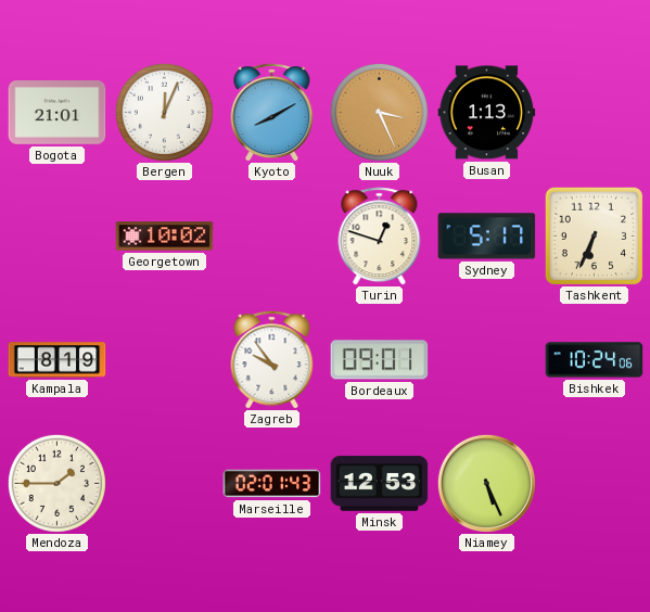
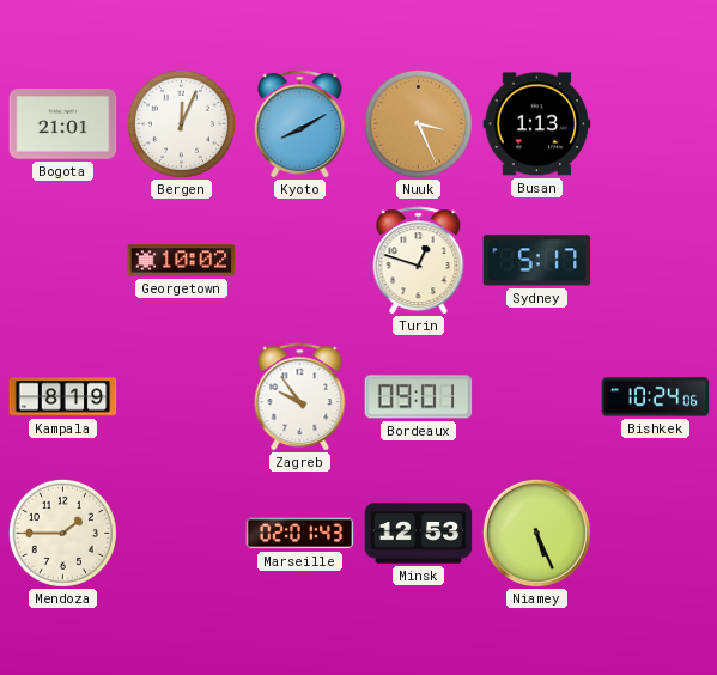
Tashkent: 6:34 -> none (594, 235)
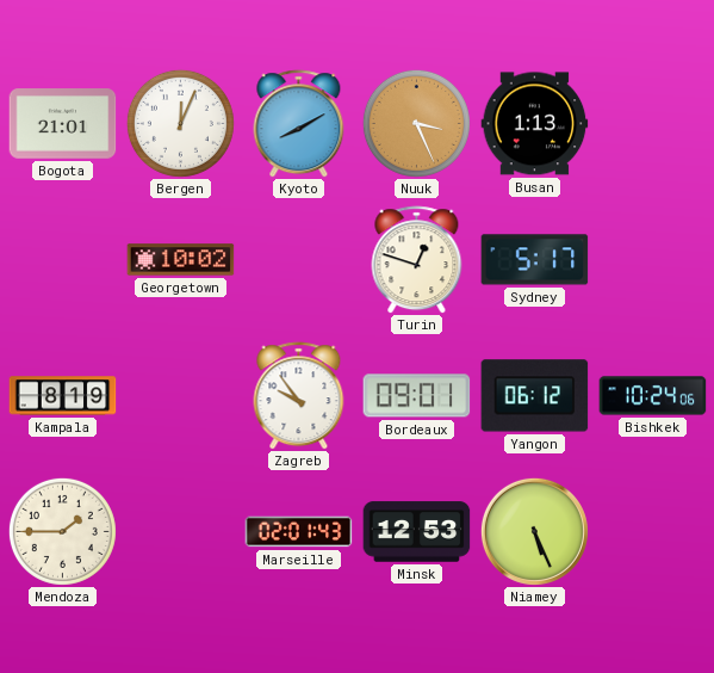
Yangon: none -> 06:12 (535, 396)
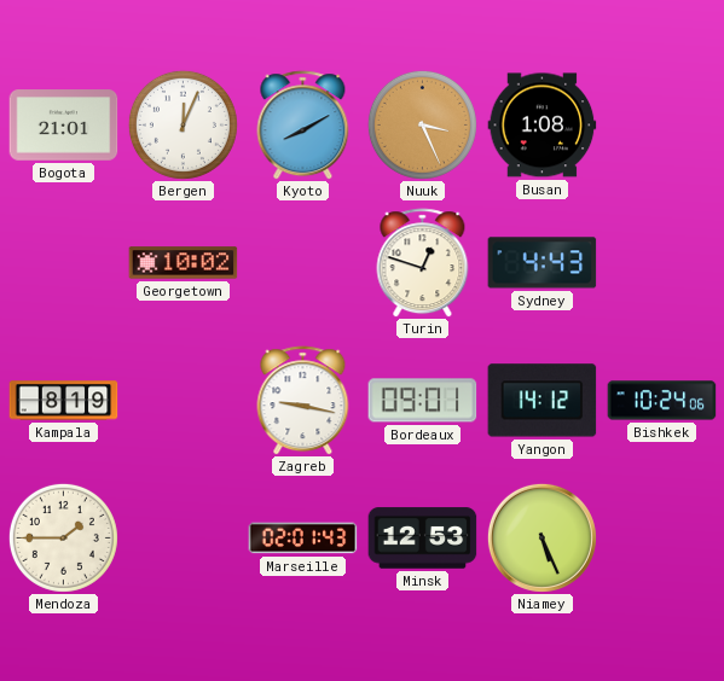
Busan: 1:13 -> 1:08 (543, 126)
Sydney: 5:17 -> 4:43 (543, 263)
Zagreb: 9:54 -> 9:17 (303, 401)
Yangon: 06:12 -> 14:12 (543, 401)
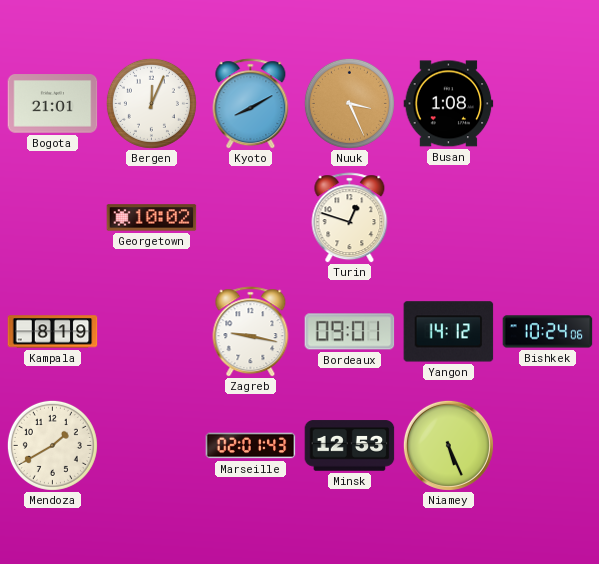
Sydney: 4:43 -> none (543, 263)
Mendoza: 1:45 -> 1:40 (52, 445)
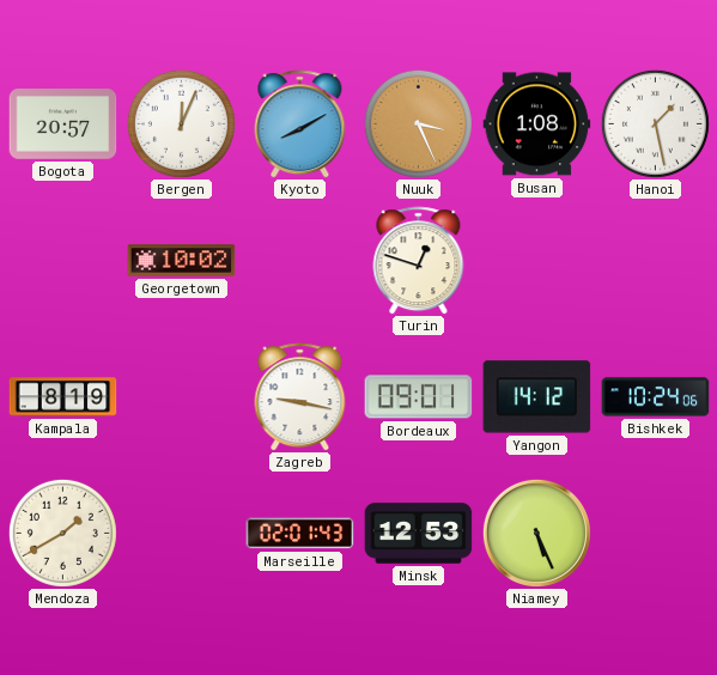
Bogota: 21:01 -> 20:57 (63, 124)
Hanoi: none -> 1:28 (655, 123)
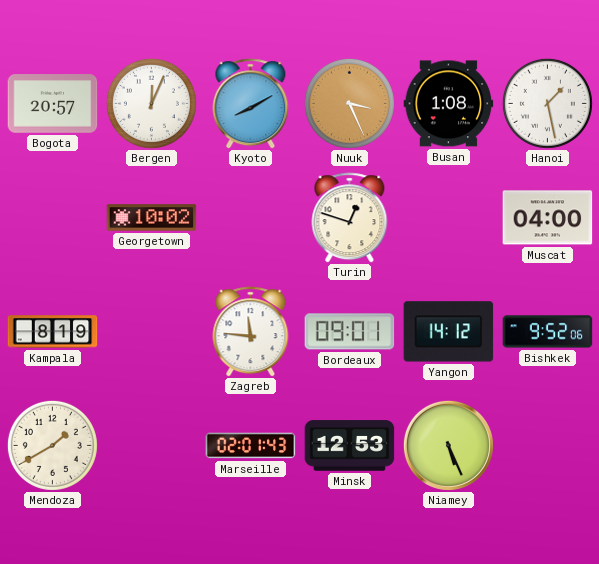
Muscat: none -> 04:00 (548, 218)
Zagreb: 9:17 -> 11:46 (251, 332)
Bishkek: 10:24 -> 9:52 (548, 332)
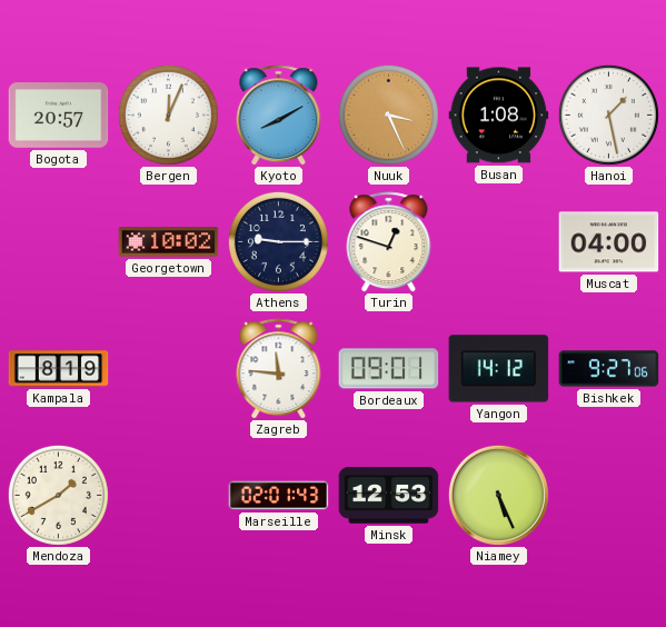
Athens: none -> 9:15 (278, 241)
Bishkek: 9:52 -> 9:27 (609, 369)
